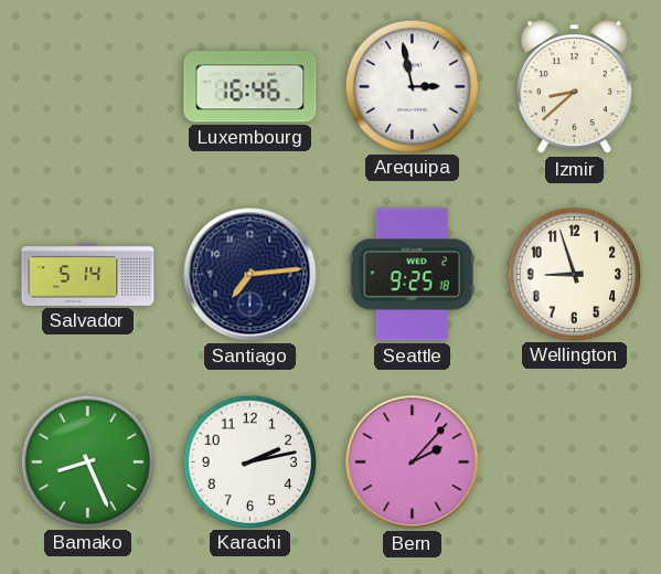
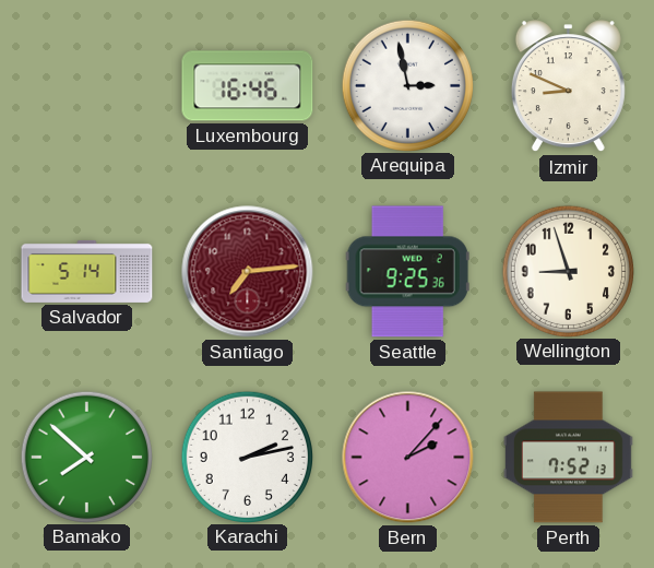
Izmir: 8:38 -> 8:49 (568, 86)
Santiago dial: navy -> burgundy (248, 272)
Seattle: 9:25:18 -> 9:25:36 (407, 272)
Bamako: 8:26 -> 7:52 (86, 457)
Perth: none -> 7:52 (568, 458)
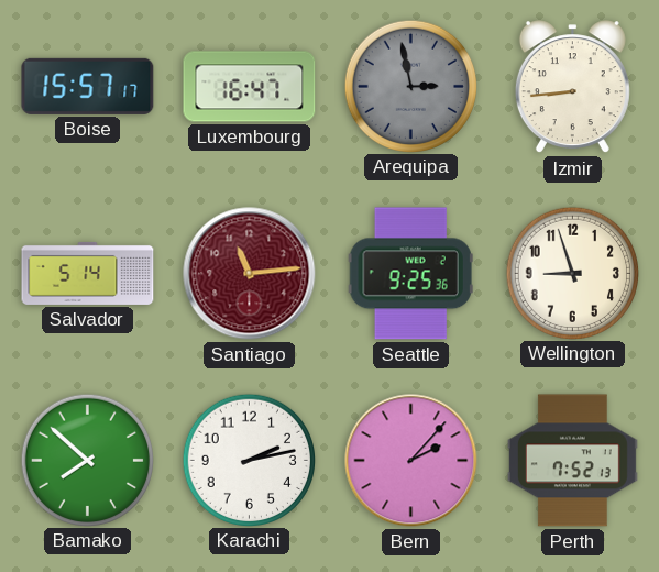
Boise: none -> 15:57 (88, 86)
Luxembourg: 16:46 -> 16:47 (250, 87)
Arequipa dial: white -> grey (410, 86)
Izmir: 8:49 -> 8:44 (572, 87)
Santiago: 7:14 -> 11:14 (250, 274)
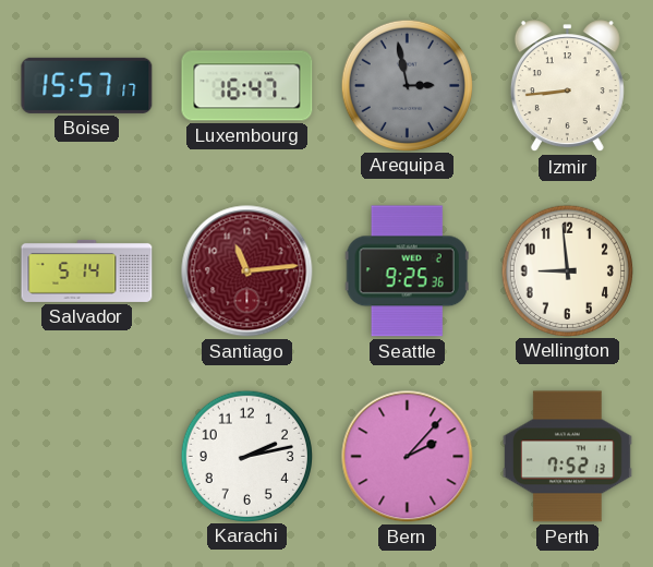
Wellington: 8:57 -> 8:59 (567, 270)
Bamako: 7:52 -> none (87, 460)
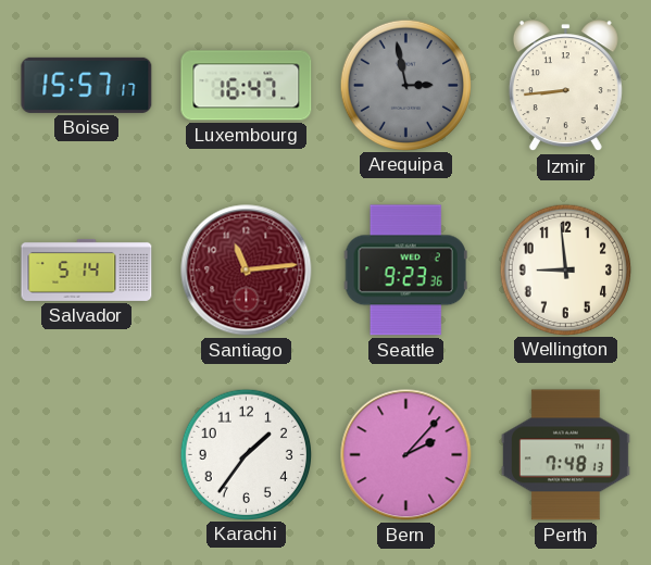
Seattle: 9:25 -> 9:23 (405, 271)
Karachi: 2:13 -> 1:36 (246, 454)
Perth: 7:52 -> 7:48 (565, 455)
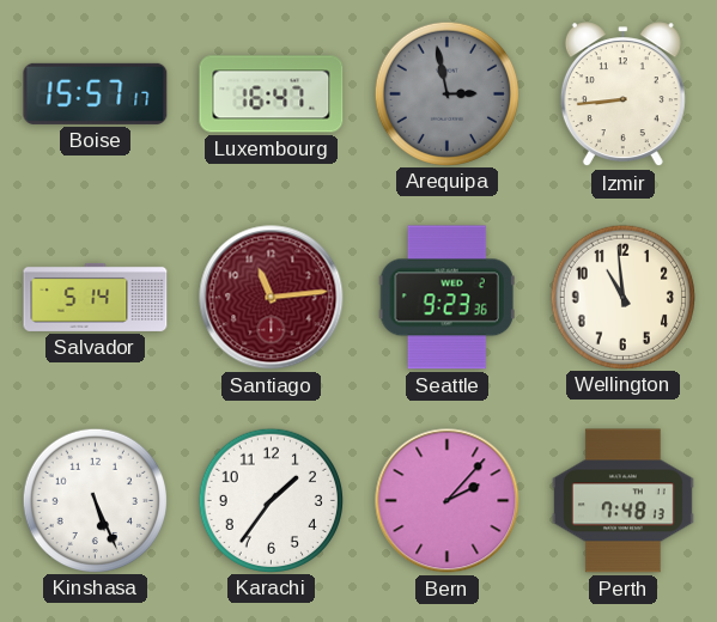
Wellington: 8:59 -> 10:59 (622, 297)
Kinshasa: none -> 5:26 (95, 500)
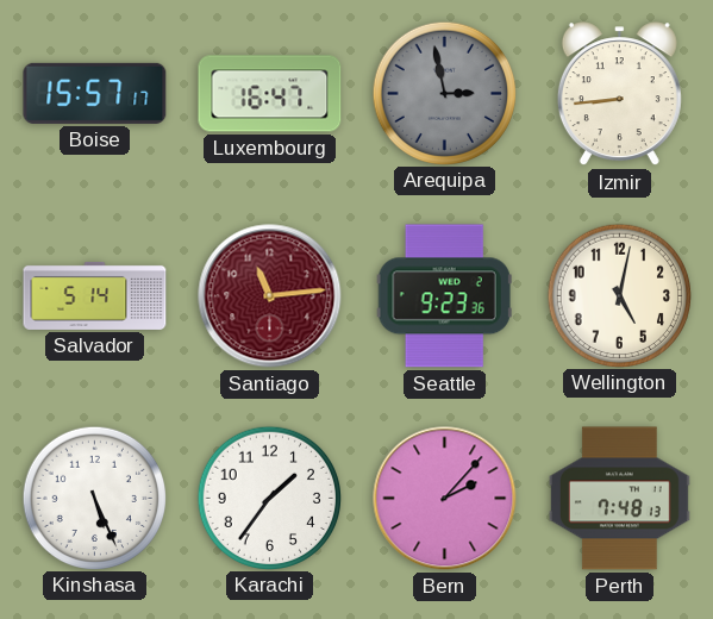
Wellington: 10:59 -> 5:02 (619, 295)
